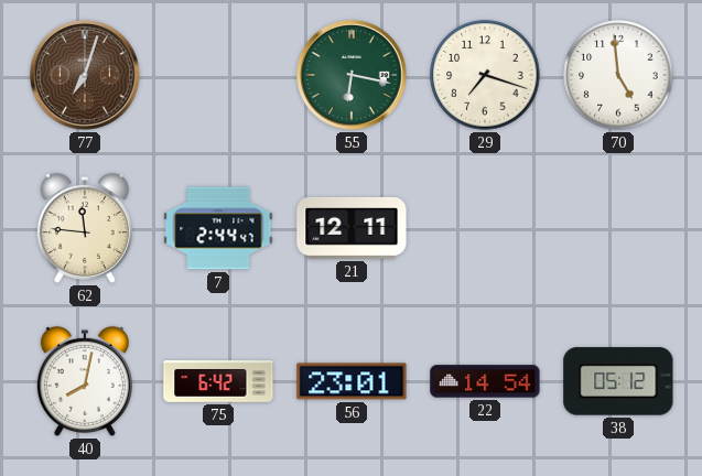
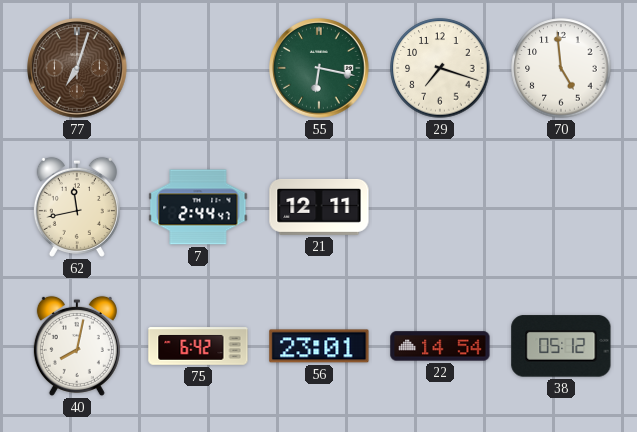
62: 11:46 -> 11:43 (77, 207)
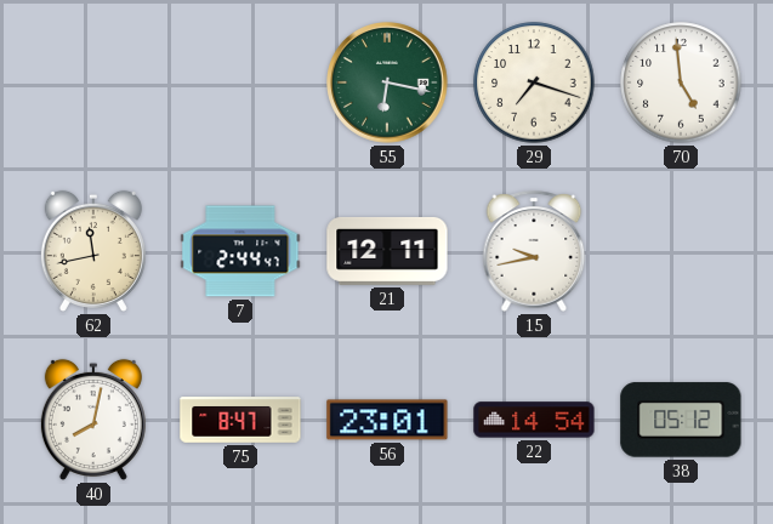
77: 7:03 -> none (78, 69)
15: none -> 9:43 (534, 251)
75: 6:42 -> 8:47 (240, 420)
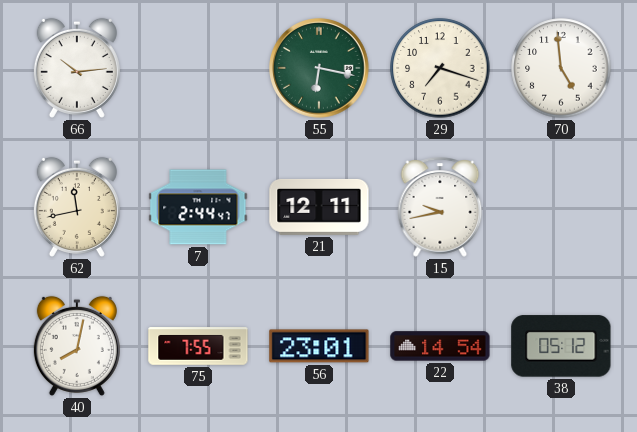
66: none -> 10:14 (77, 68)
75: 8:47 -> 7:55 (198, 346)
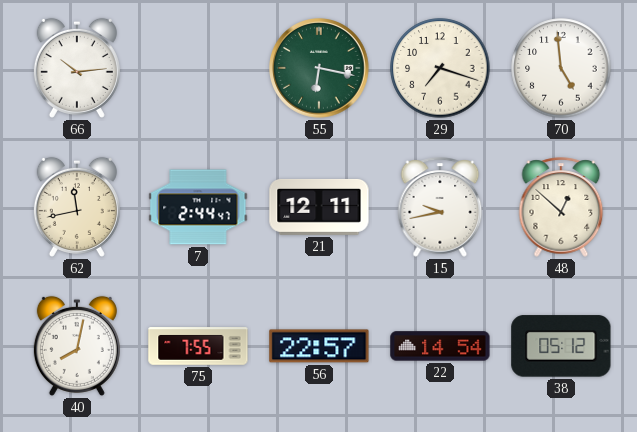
48: none -> 12:52 (561, 207)
56: 23:01 -> 22:57 (319, 346)
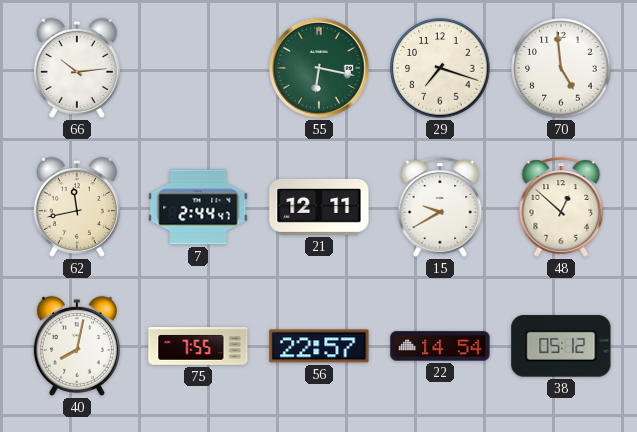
15: 9:43 -> 9:40 (440, 207)
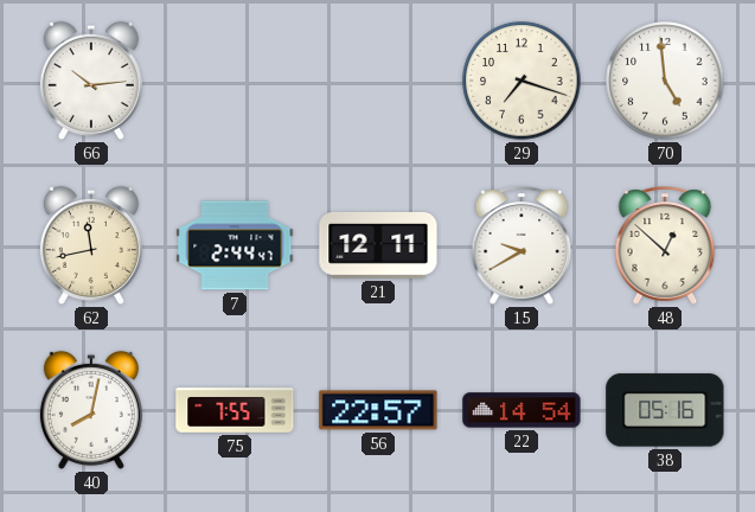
55: 6:17 -> none (320, 69)
38: 05:12 -> 05:16 (665, 410)
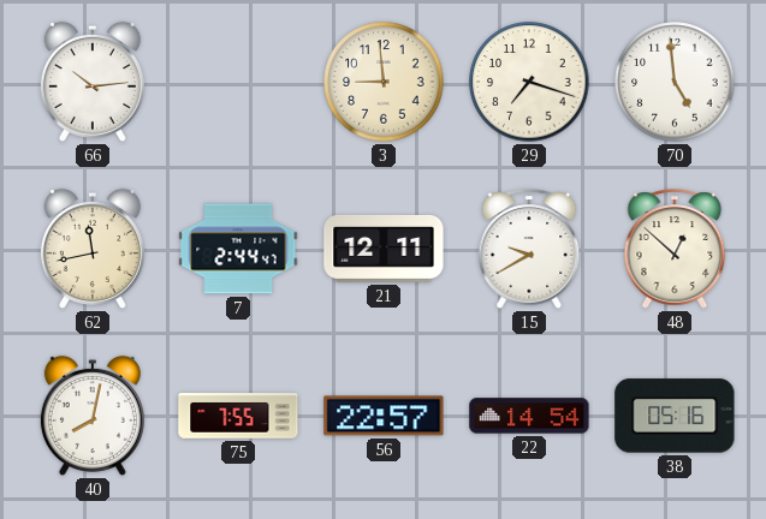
3: none -> 8:59 (384, 82)
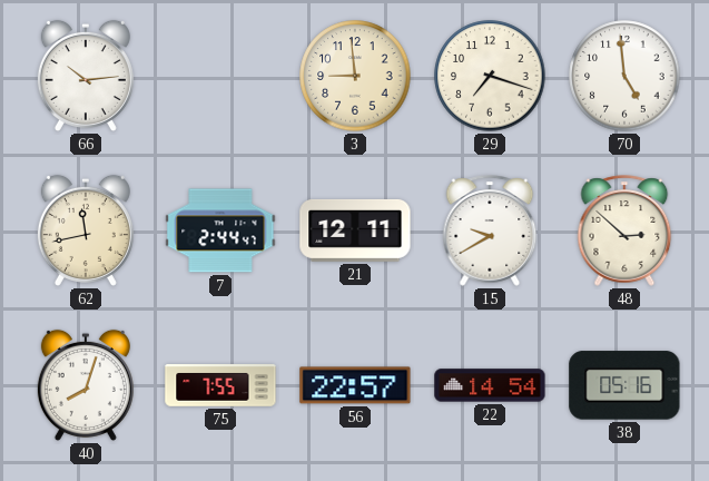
48: 12:52 -> 2:52 (624, 230)
40: 8:02 -> 8:03 (86, 385)
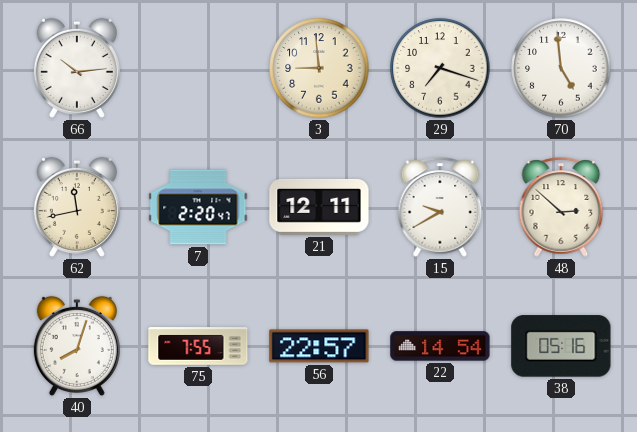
7: 2:44 -> 2:20 (198, 207)
